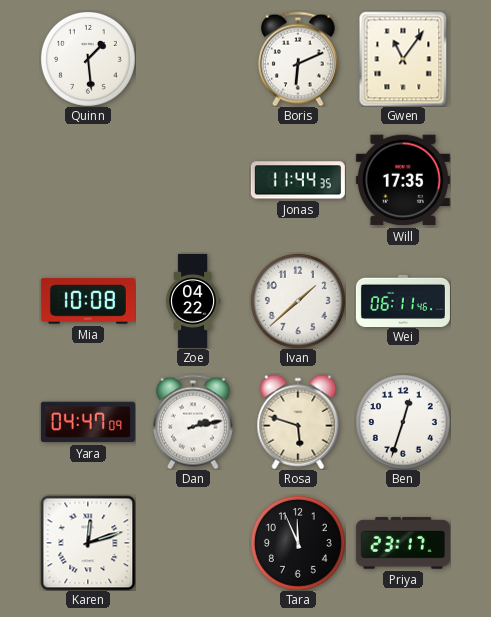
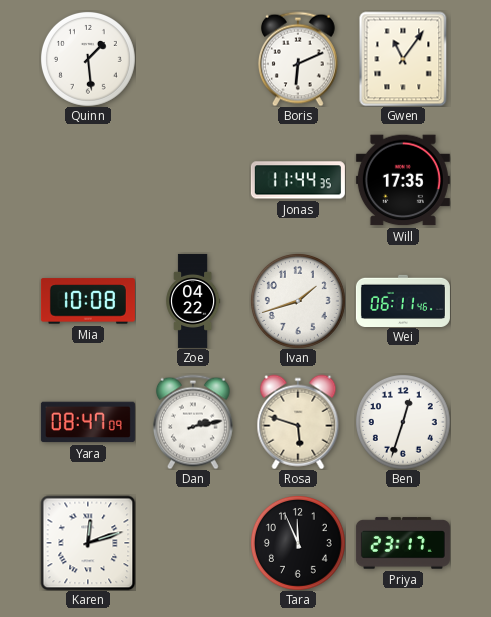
Ivan: 1:38 -> 1:42 (298, 301)
Yara: 04:47 -> 08:47 (88, 422)
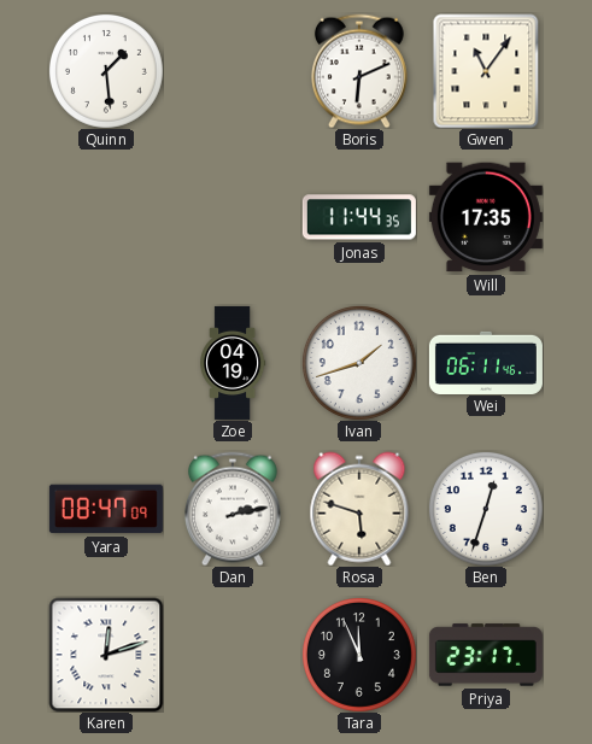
Mia: 10:08 -> none (88, 301)
Zoe: 04:22 -> 04:19 (233, 363)
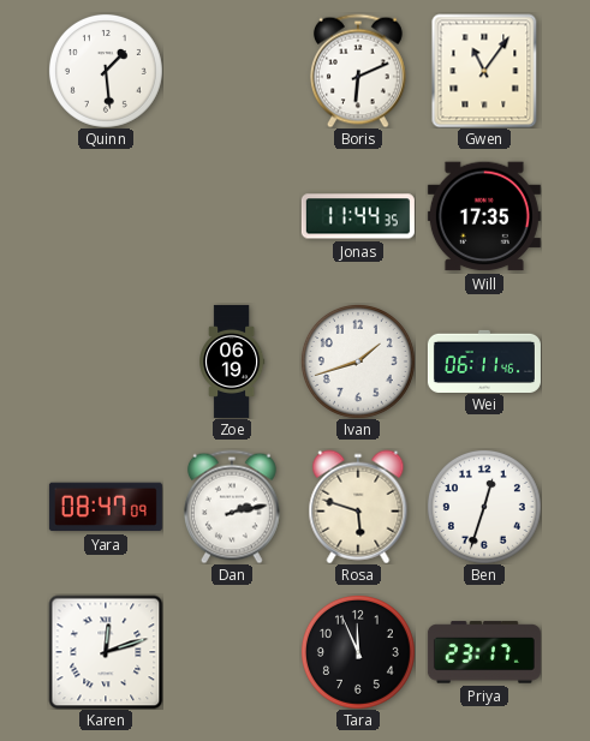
Zoe: 04:19 -> 06:19 (232, 361)
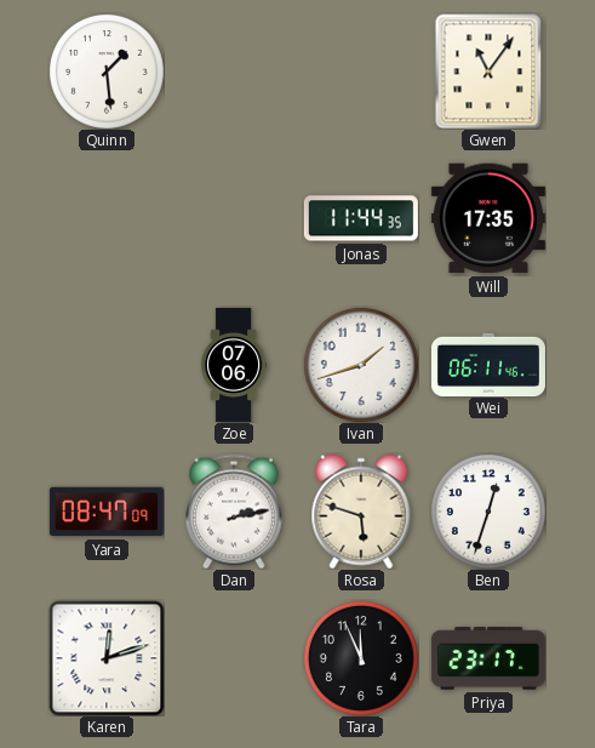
Boris: 6:11 -> none (358, 71)
Zoe: 06:19 -> 07:06 (234, 365)
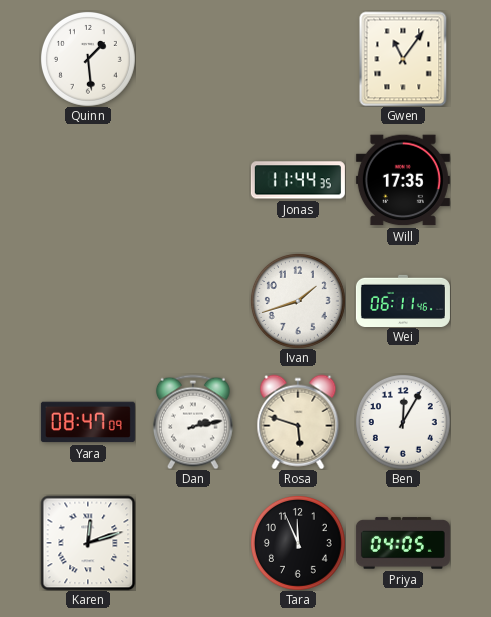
Zoe: 07:06 -> none (234, 365)
Ben: 12:33 -> 12:05 (403, 422)
Priya: 23:17 -> 04:05 (403, 543)
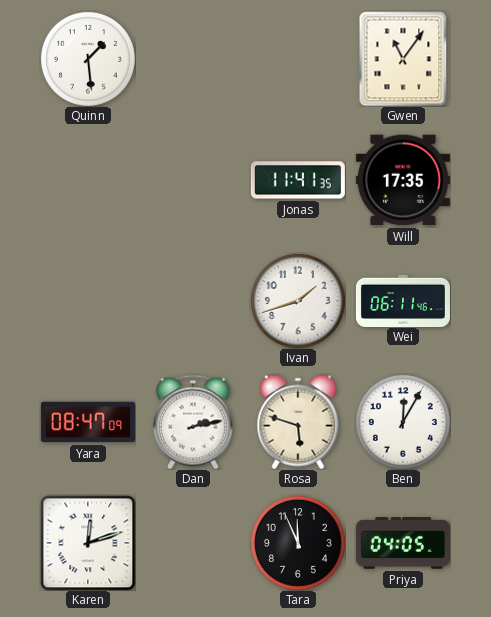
Jonas: 11:44 -> 11:41 (298, 180)
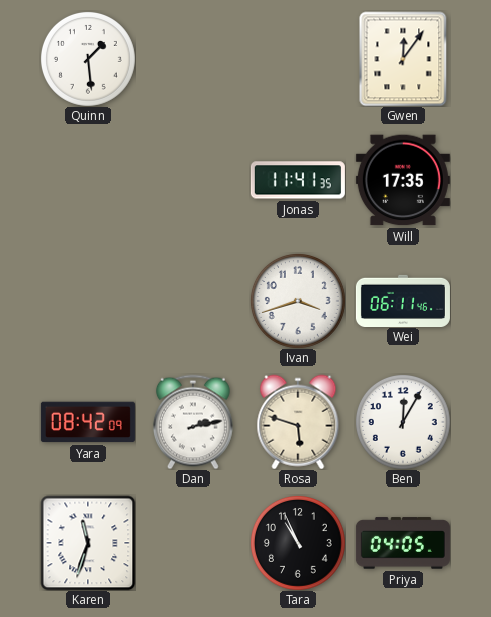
Gwen: 11:06 -> 12:06 (403, 59)
Ivan: 1:42 -> 3:42 (298, 301)
Yara: 08:47 -> 08:42 (88, 422)
Karen: 12:12 -> 11:33 (88, 543)
Tara: 11:56 -> 10:56 (298, 543)
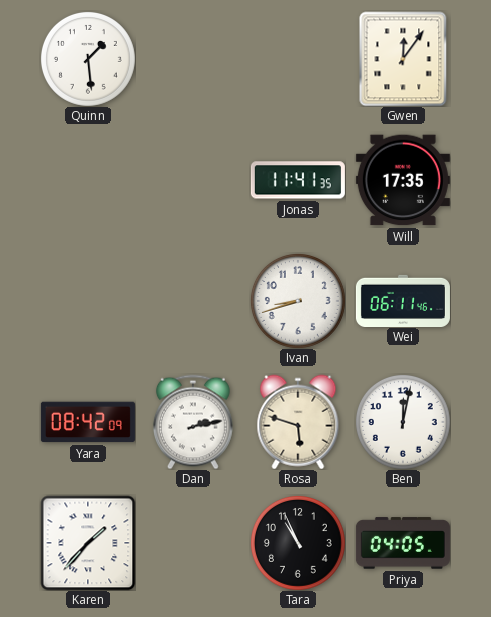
Ivan: 3:42 -> 8:42 (298, 301)
Ben: 12:05 -> 12:02 (403, 422)
Karen: 11:33 -> 1:37 (88, 543)
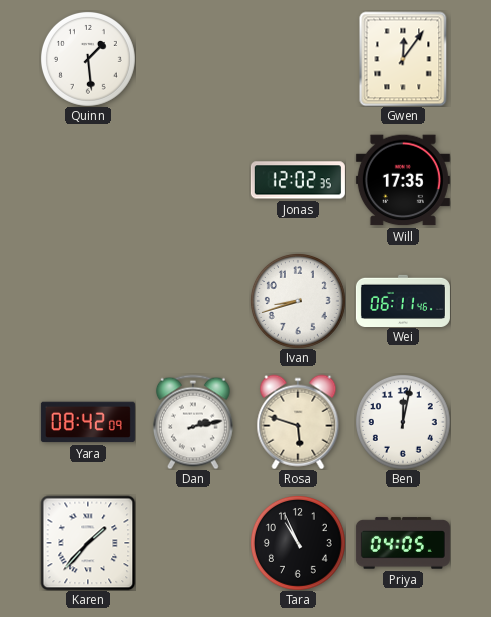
Jonas: 11:41 -> 12:02 (298, 180)
